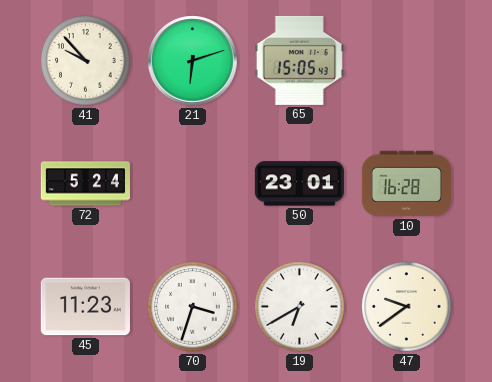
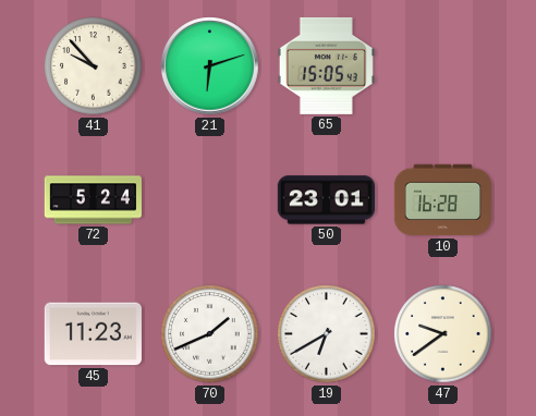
70: 3:33 -> 1:41 (210, 334)
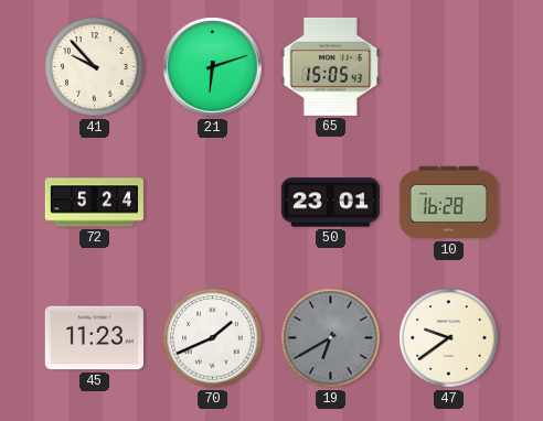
19 dial: white -> grey (331, 338)
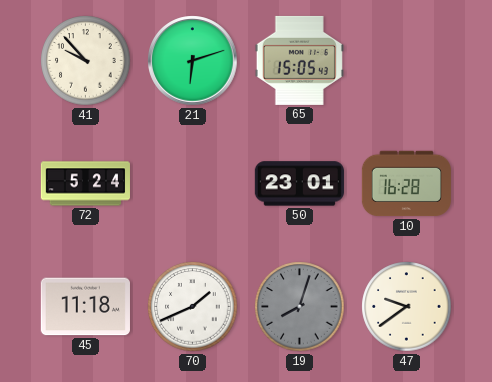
45: 11:23 -> 11:18 (85, 307)
19: 6:40 -> 8:03 (300, 307)
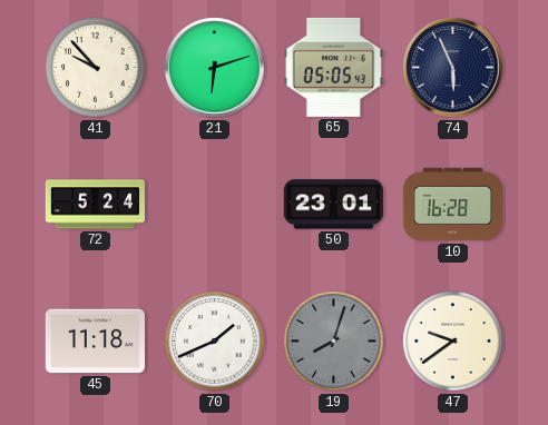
65: 15:05 -> 05:05 (333, 67)
74: none -> 5:56 (453, 68)
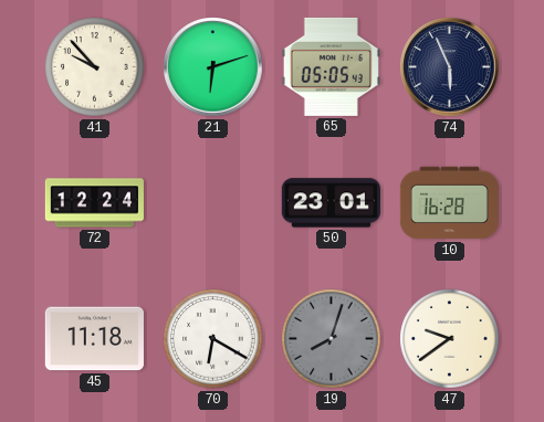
72: 5:24 -> 12:24 (94, 203)
70: 1:41 -> 6:20 (213, 339)
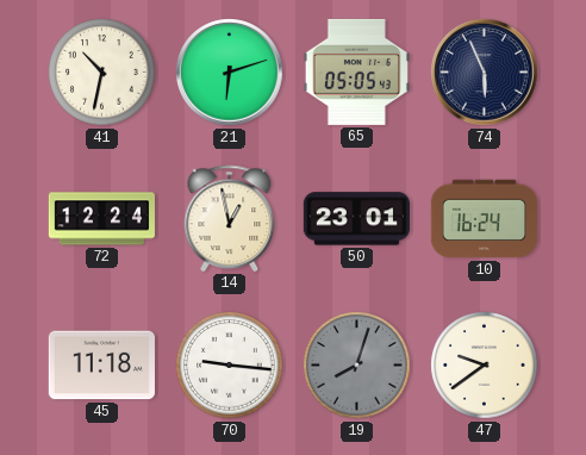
41: 9:53 -> 10:32 (102, 73)
14: none -> 12:58 (230, 218)
10: 16:28 -> 16:24 (484, 219)
70: 6:20 -> 9:16 (230, 366)
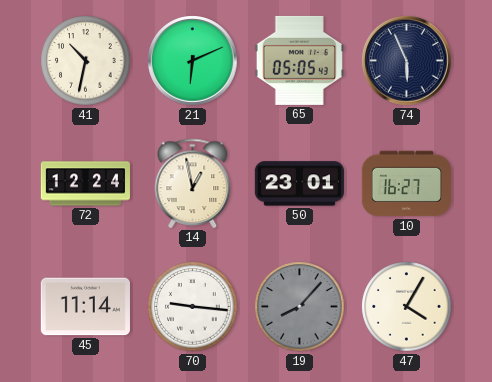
21: 6:12 -> 6:11 (193, 61)
10: 16:24 -> 16:27 (406, 184)
45: 11:18 -> 11:14 (85, 307)
19: 8:03 -> 8:07 (300, 307)
47: 9:39 -> 4:05 (407, 307)
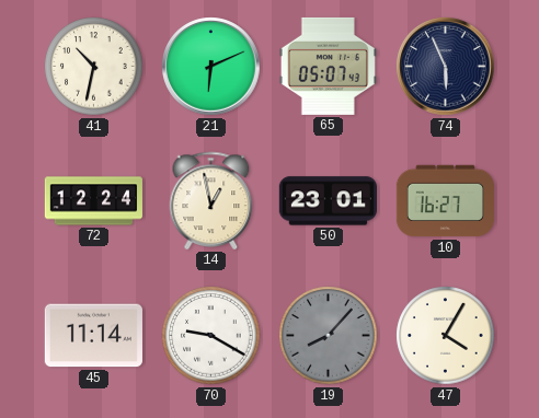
65: 05:05 -> 05:07 (328, 66)
70: 9:16 -> 9:20 (211, 336)
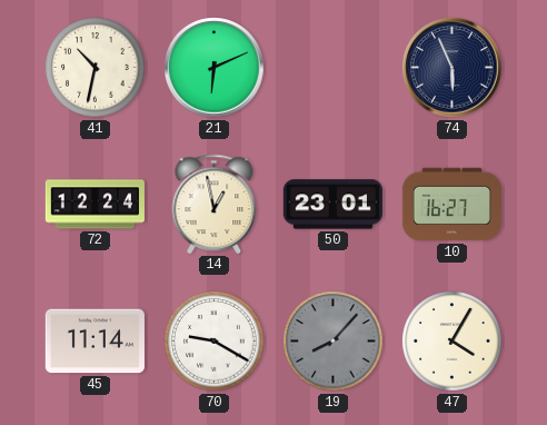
65: 05:07 -> none (328, 66)
